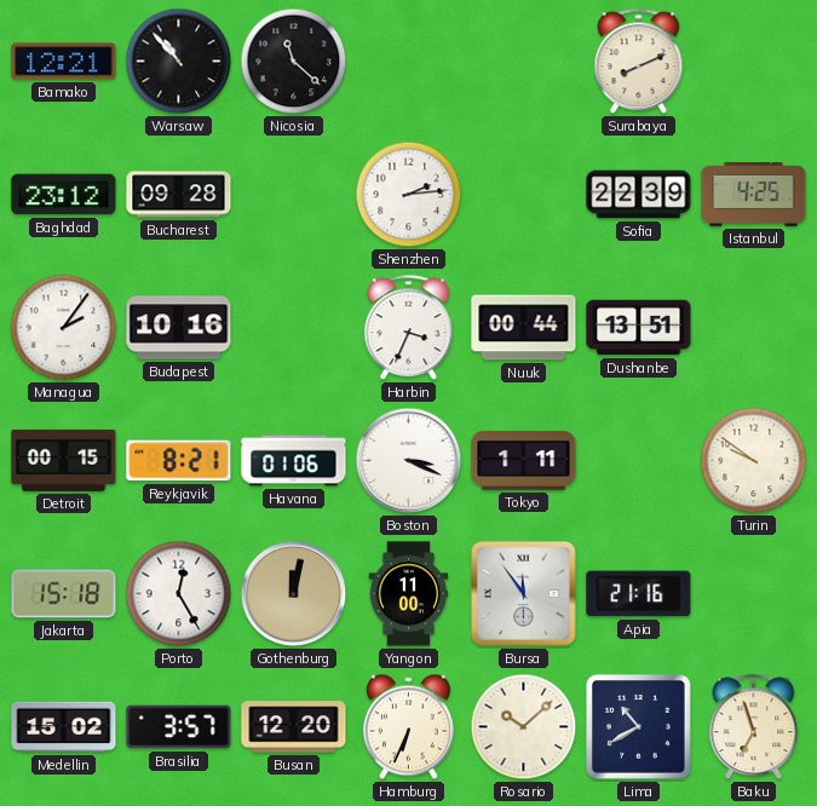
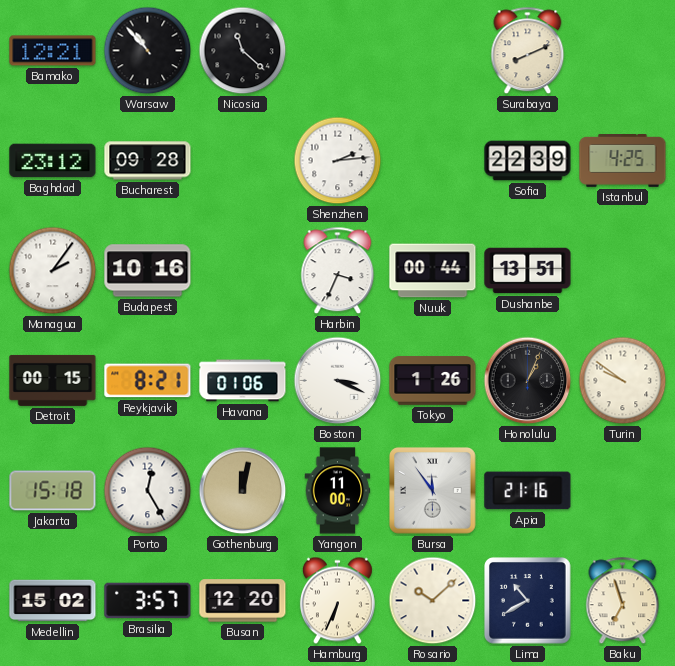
Tokyo: 1:11 -> 1:26 (433, 381)
Honolulu: none -> 1:04 (528, 381)
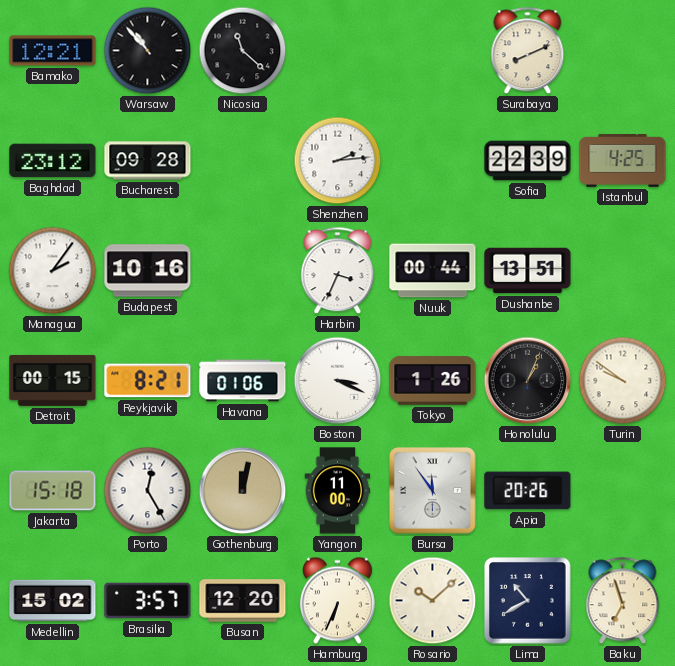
Apia: 21:16 -> 20:26 (528, 491)
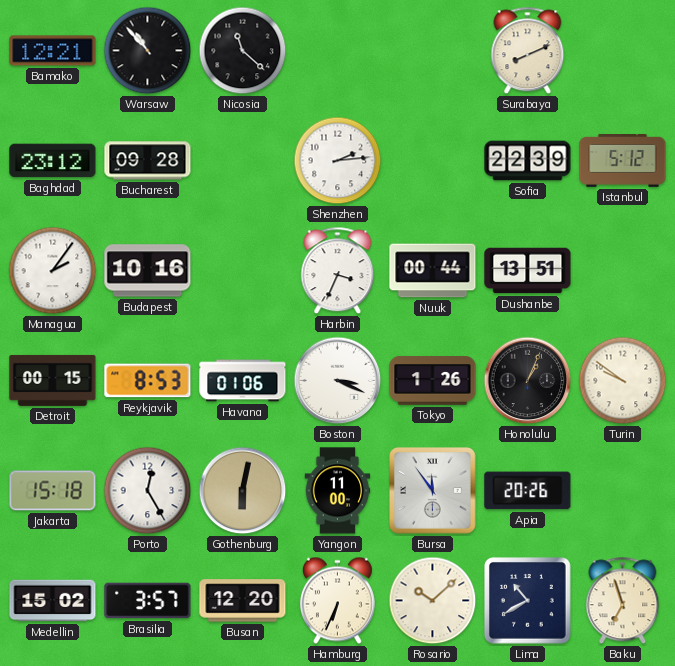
Istanbul: 4:25 -> 5:12 (623, 161)
Reykjavik: 8:21 -> 8:53 (148, 381)
Gothenburg: 12:02 -> 6:02 (243, 491)
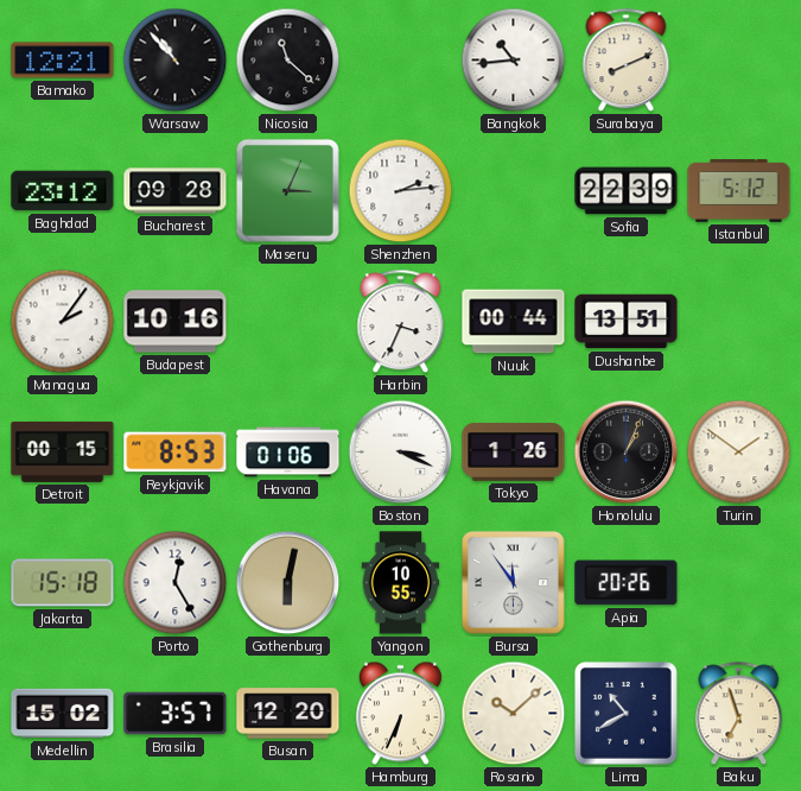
Bangkok: none -> 10:44 (514, 61)
Maseru: none -> 3:04 (288, 191)
Turin: 9:51 -> 1:51 (739, 453)
Yangon: 11:00 -> 10:55 (401, 583)
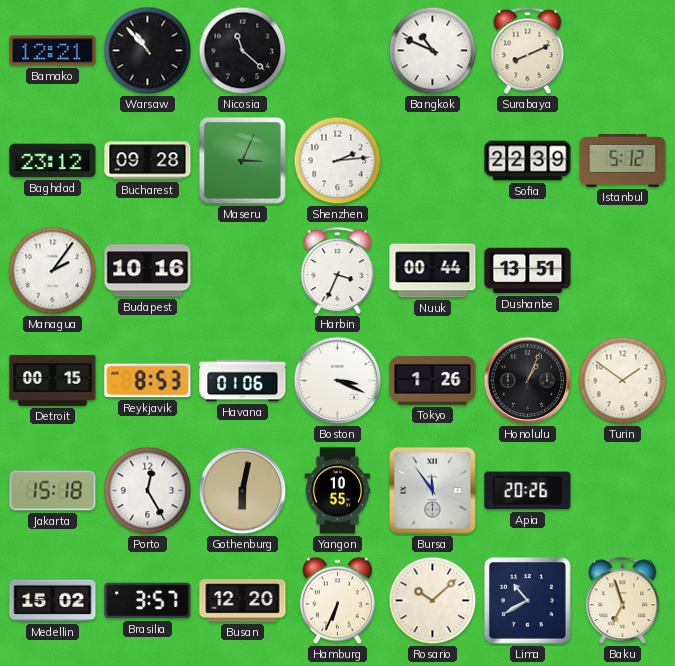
Bangkok: 10:44 -> 10:49 (433, 51)
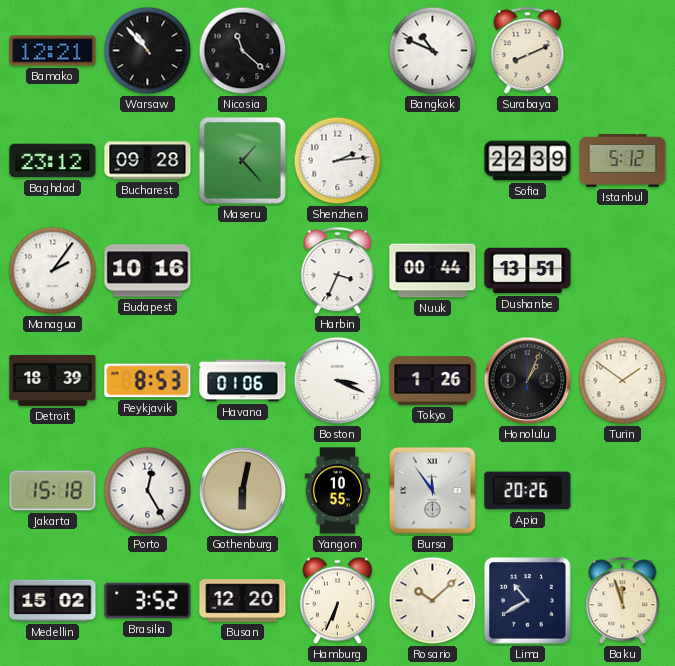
Maseru: 3:04 -> 1:23 (243, 161)
Detroit: 00:15 -> 18:39 (53, 380)
Brasilia: 3:57 -> 3:52 (148, 601)
Baku: 6:57 -> 11:57 (623, 601)
